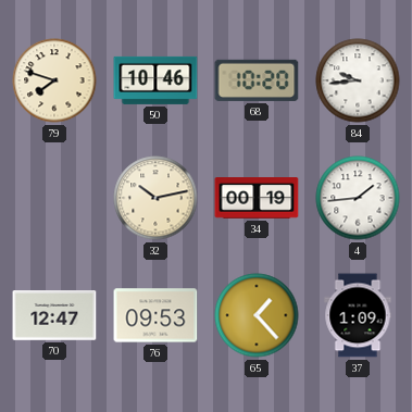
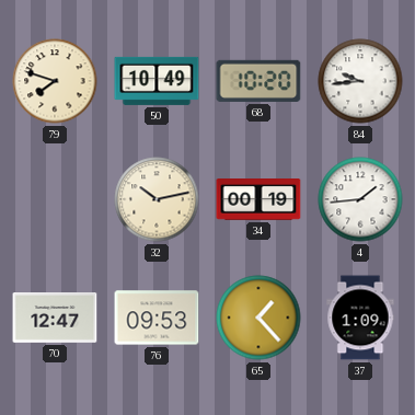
50: 10:46 -> 10:49 (157, 81)
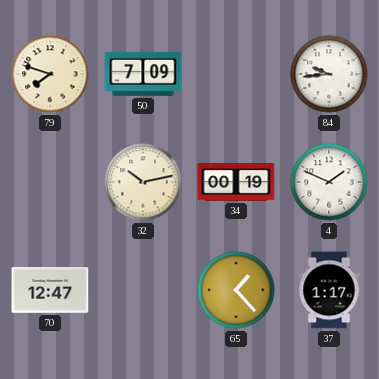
50: 10:49 -> 7:09 (143, 74)
68: 10:20 -> none (258, 81)
4: 1:44 -> 1:49 (329, 182)
76: 09:53 -> none (157, 318)
37: 1:09 -> 1:17 (329, 290)
